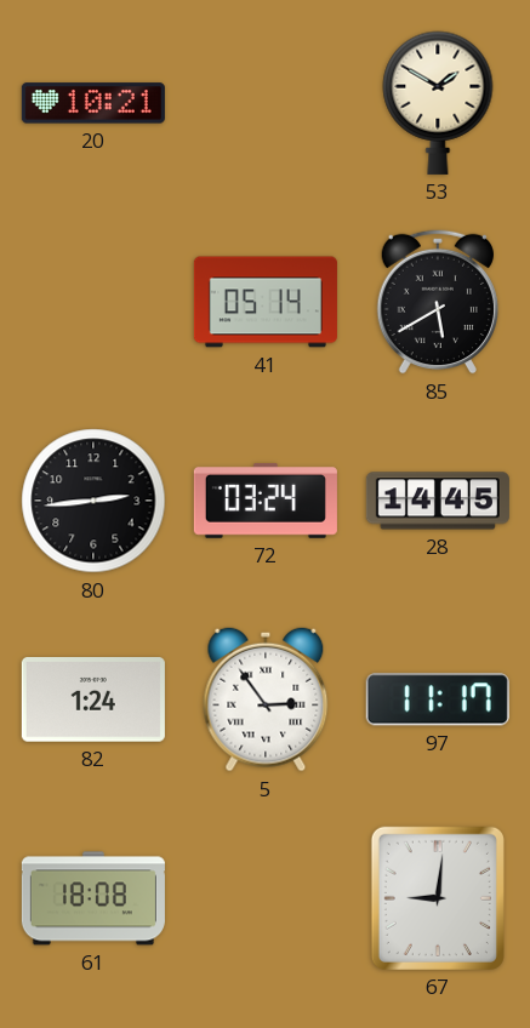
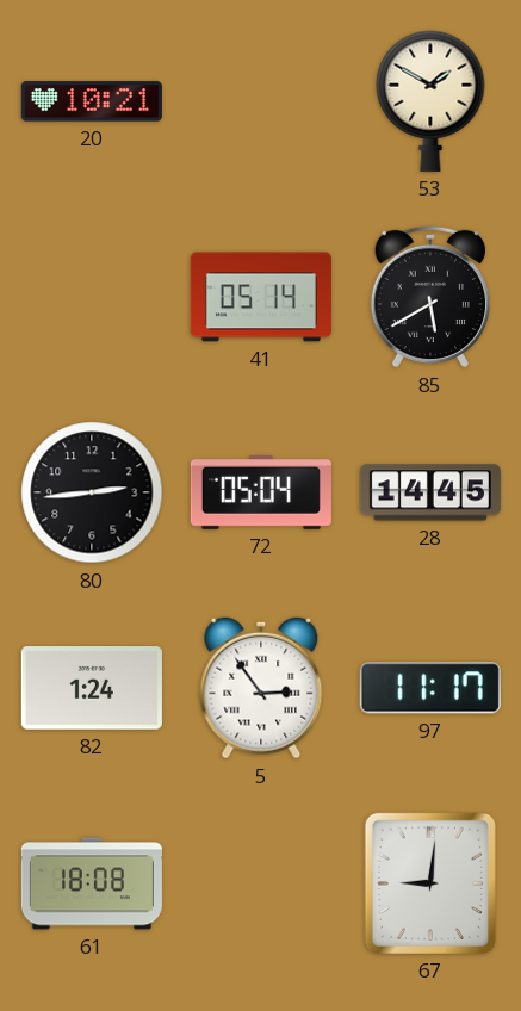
72: 03:24 -> 05:04 (261, 492)
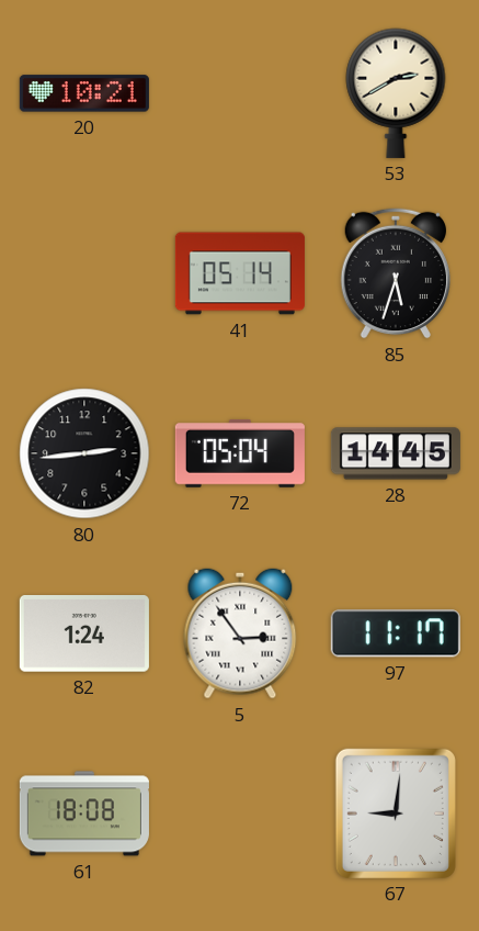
53: 1:50 -> 2:40 (396, 93)
85: 5:40 -> 5:33 (395, 273)
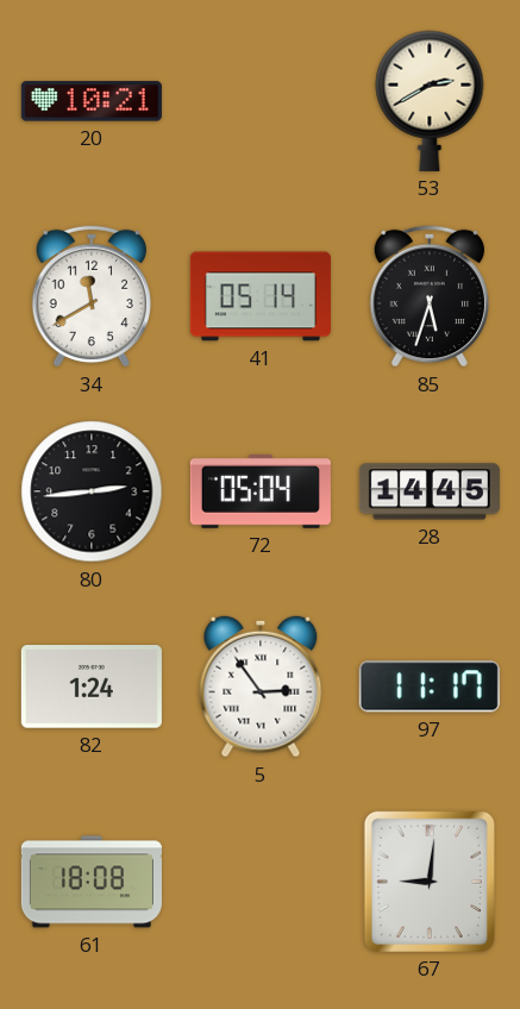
34: none -> 11:40 (90, 296)
